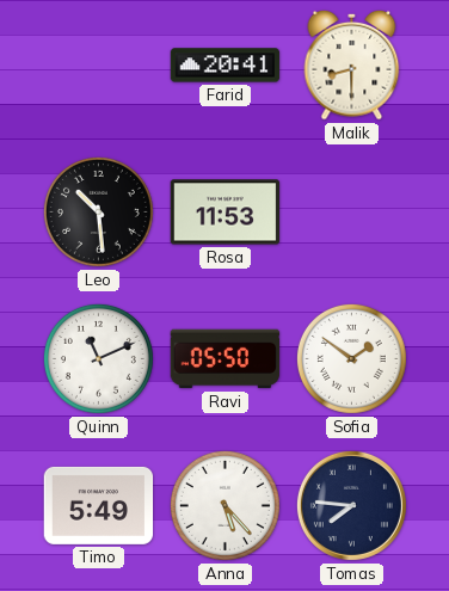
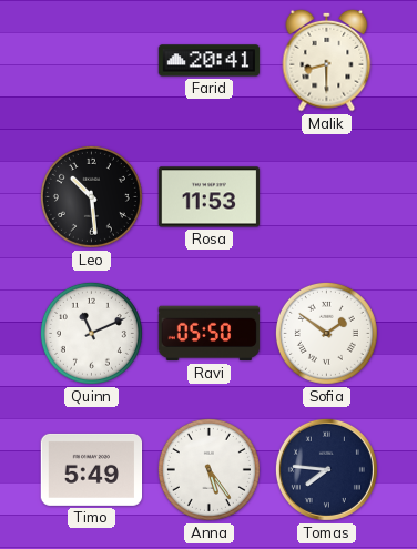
Anna: 5:23 -> 5:24 (208, 469)
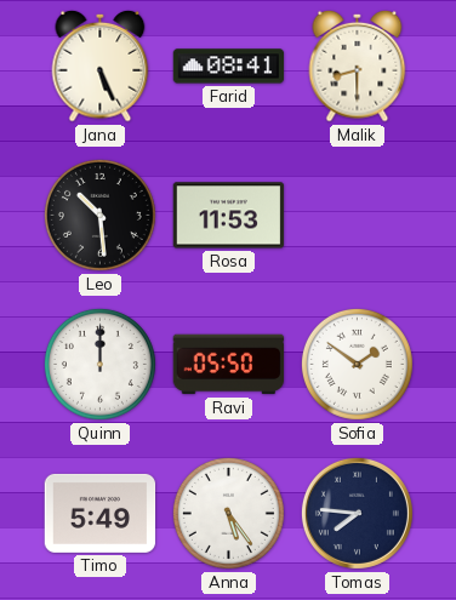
Jana: none -> 5:26 (101, 65)
Farid: 20:41 -> 08:41 (229, 67)
Quinn: 11:11 -> 12:00 (99, 364)
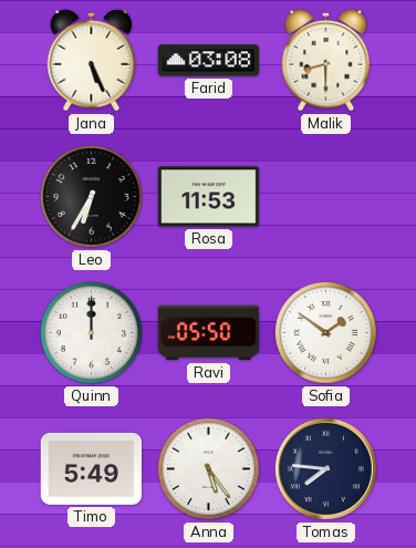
Farid: 08:41 -> 03:08 (209, 61)
Leo: 10:29 -> 6:35 (91, 196)
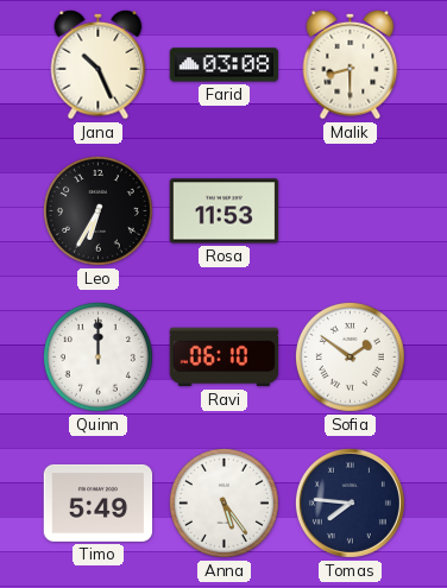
Jana: 5:26 -> 10:26 (99, 64)
Ravi: 05:50 -> 06:10 (225, 358)
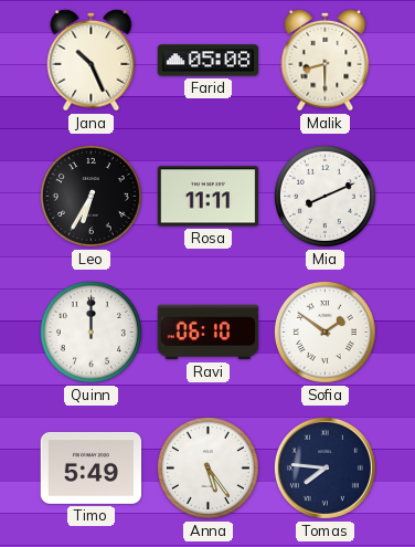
Farid: 03:08 -> 05:08 (209, 61)
Rosa: 11:53 -> 11:11 (209, 197)
Mia: none -> 8:11 (324, 196)
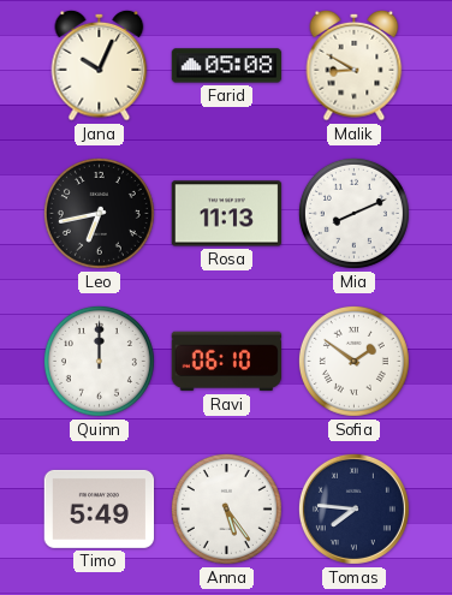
Jana: 10:26 -> 10:04 (100, 65)
Malik: 8:30 -> 8:50 (355, 65)
Leo: 6:35 -> 6:43 (99, 213)
Rosa: 11:11 -> 11:13 (227, 214)
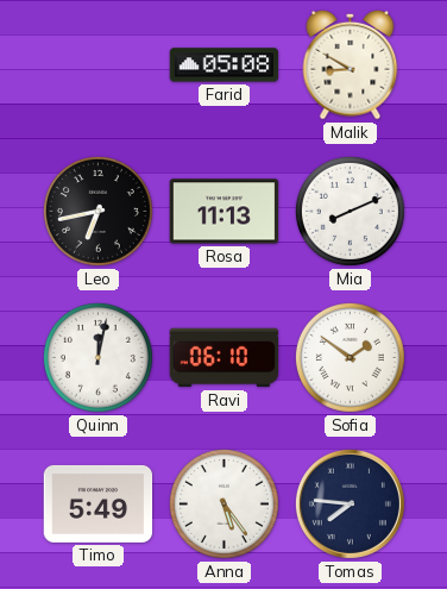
Jana: 10:04 -> none (100, 65)
Quinn: 12:00 -> 12:02 (97, 357)
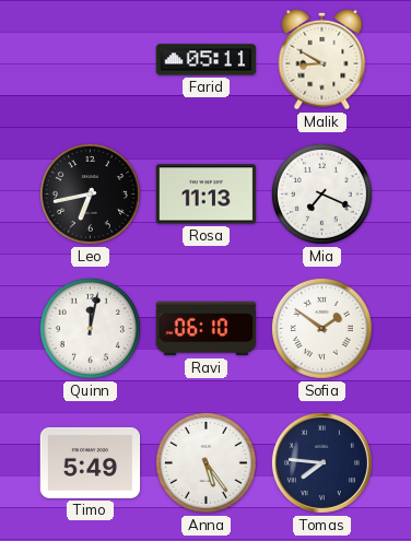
Farid: 05:08 -> 05:11 (207, 60)
Mia: 8:11 -> 7:19 (321, 193)
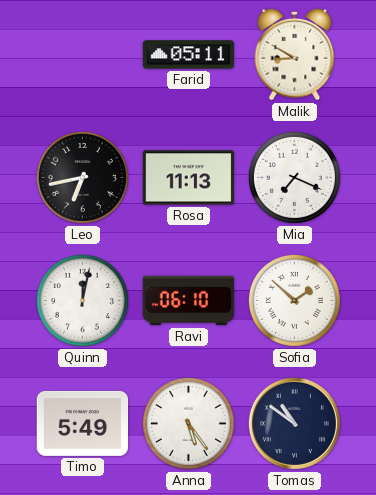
Sofia: 1:51 -> 1:52 (294, 300)
Tomas: 7:46 -> 10:51 (294, 423)
